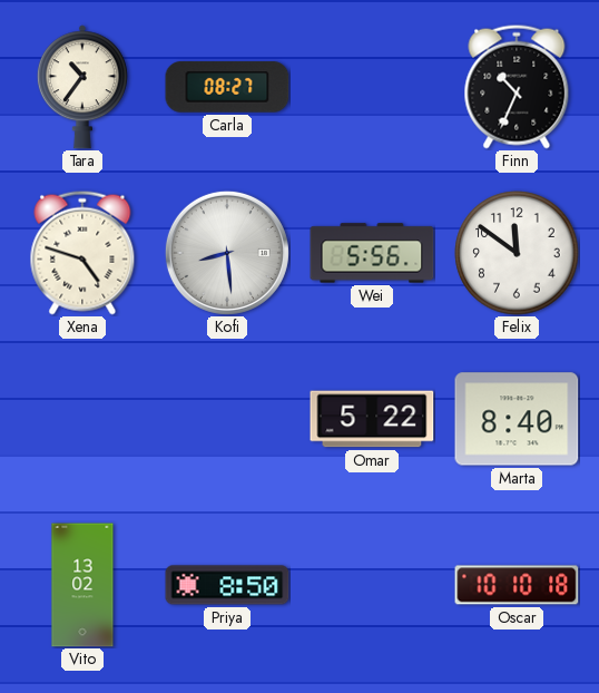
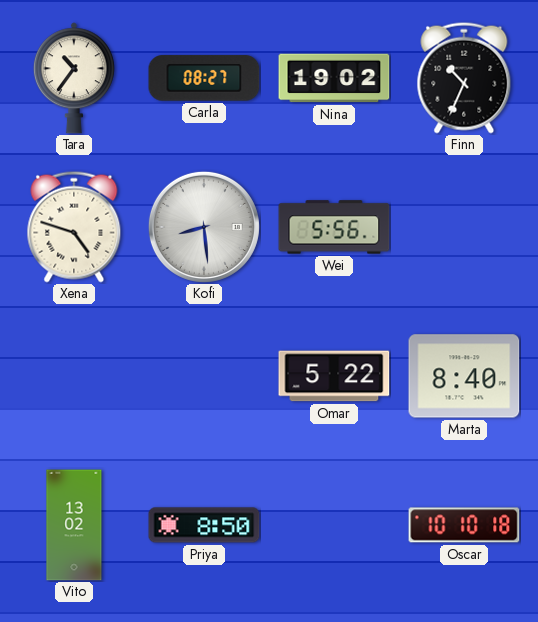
Nina: none -> 19:02 (334, 78)
Felix: 11:51 -> none (517, 253)
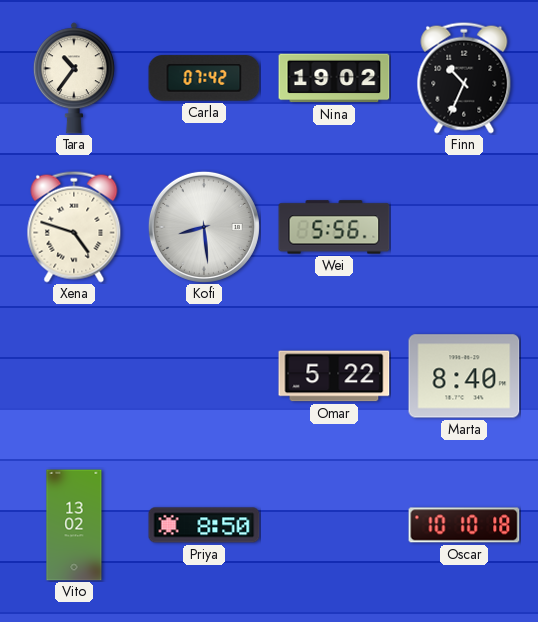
Carla: 08:27 -> 07:42 (204, 78)
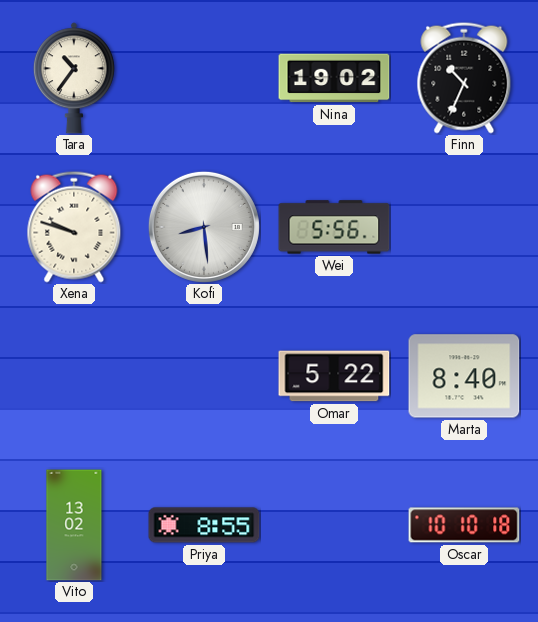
Carla: 07:42 -> none (204, 78)
Xena: 4:48 -> 9:48 (74, 227)
Priya: 8:50 -> 8:55 (204, 525)
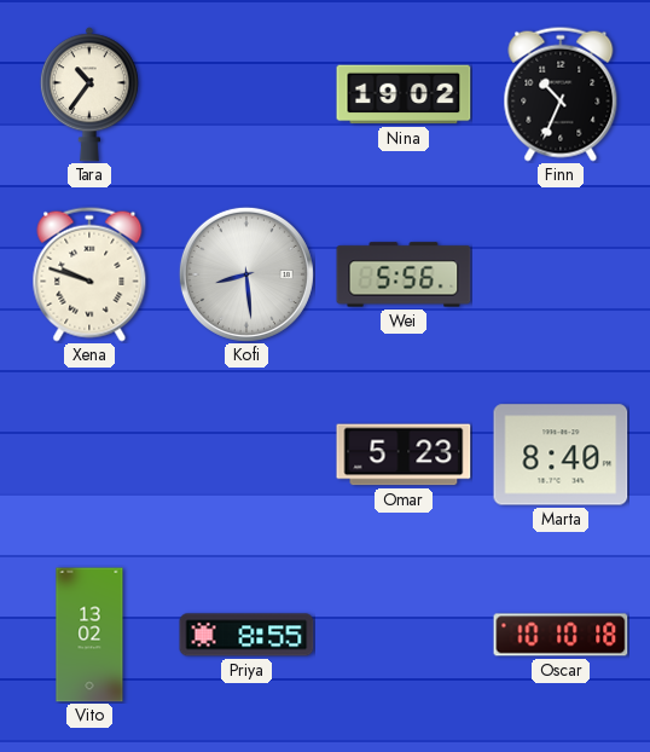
Omar: 5:22 -> 5:23 (404, 455)
